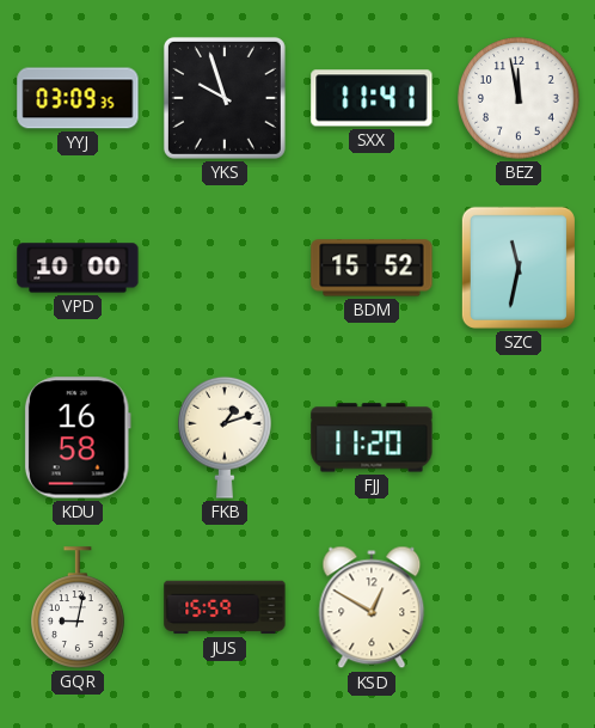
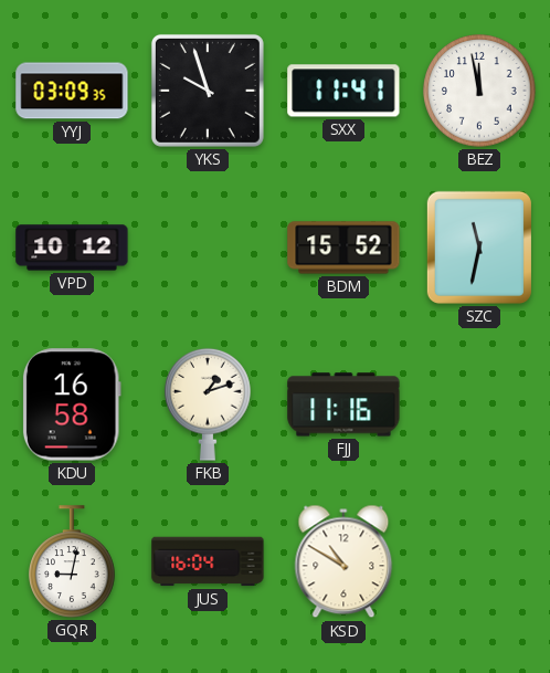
VPD: 10:00 -> 10:12 (72, 248)
FJJ: 11:20 -> 11:16 (343, 404)
JUS: 15:59 -> 16:04 (208, 561)
KSD: 12:50 -> 10:50 (343, 561)
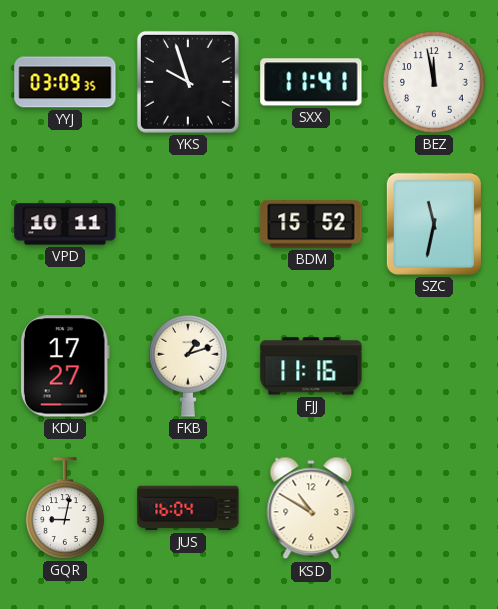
VPD: 10:12 -> 10:11 (65, 224)
KDU: 16:58 -> 17:27 (65, 366)
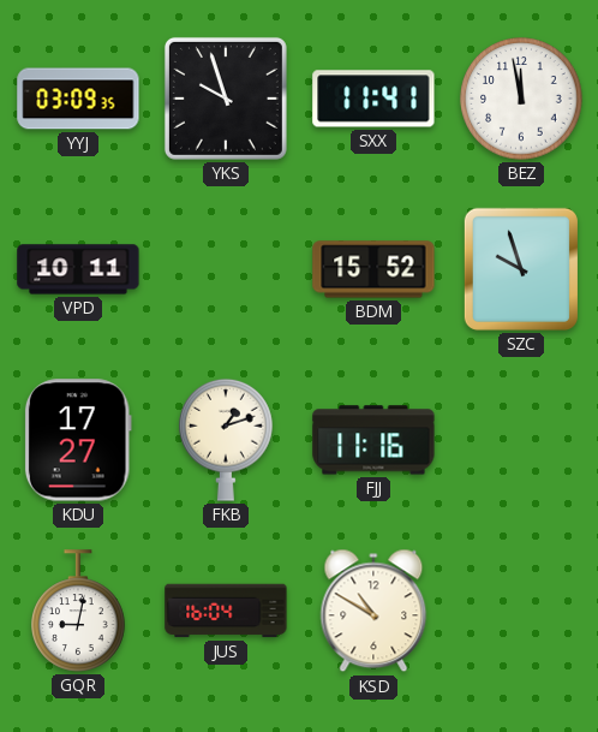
SZC: 11:32 -> 9:57 (521, 269)
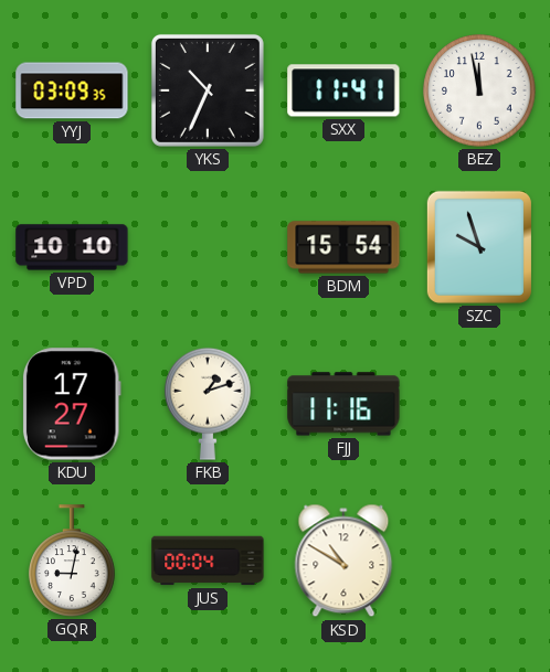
YKS: 9:57 -> 10:34 (208, 90)
VPD: 10:11 -> 10:10 (72, 247)
BDM: 15:52 -> 15:54 (343, 247)
JUS: 16:04 -> 00:04 (208, 561)
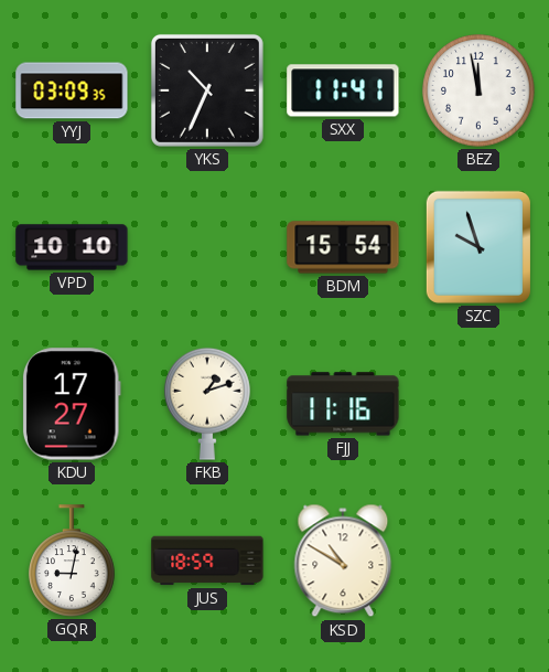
JUS: 00:04 -> 18:59 (207, 561)
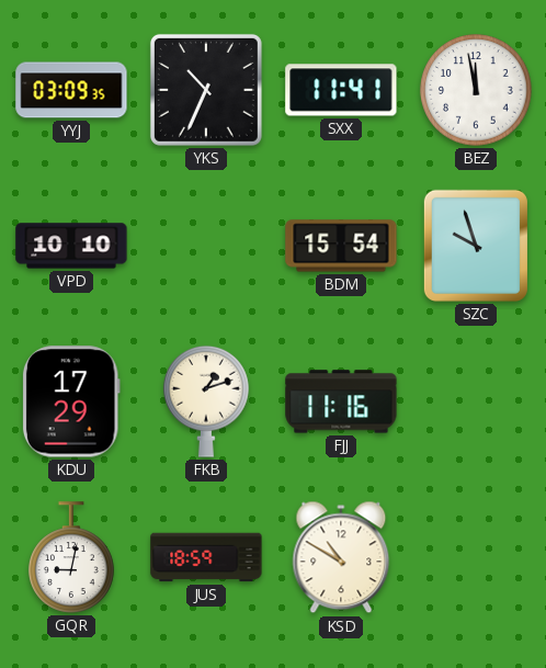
KDU: 17:27 -> 17:29 (71, 401)
